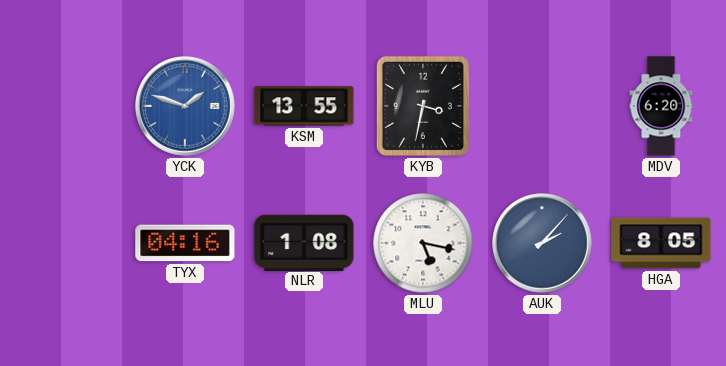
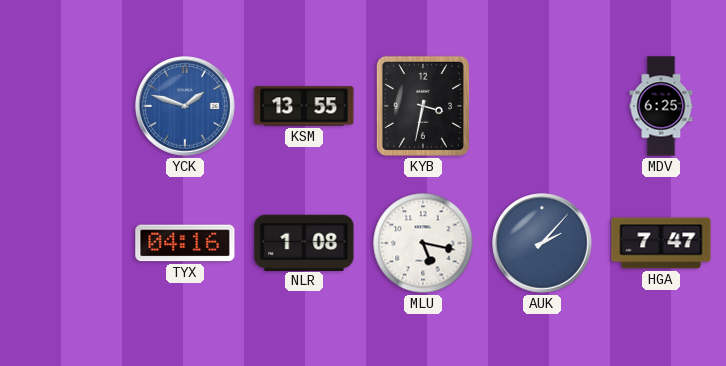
MDV: 6:20 -> 6:25 (661, 106)
HGA: 8:05 -> 7:47 (661, 243)
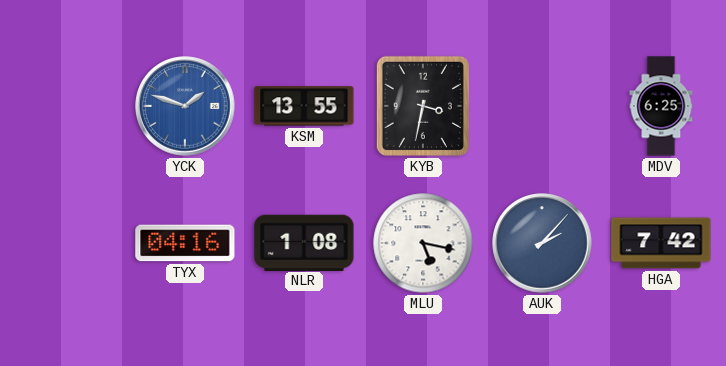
HGA: 7:47 -> 7:42 (661, 243)
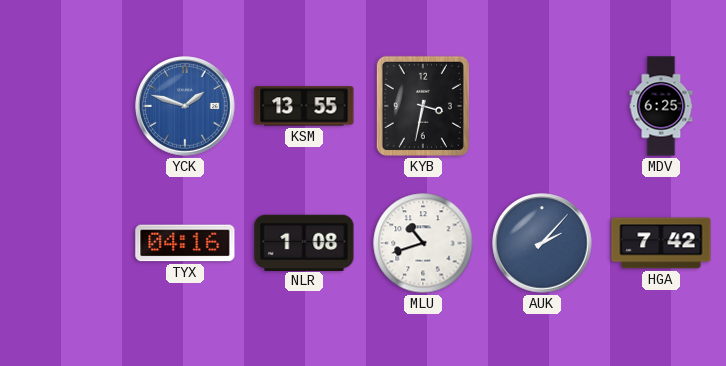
MLU: 5:17 -> 10:42 (423, 243)
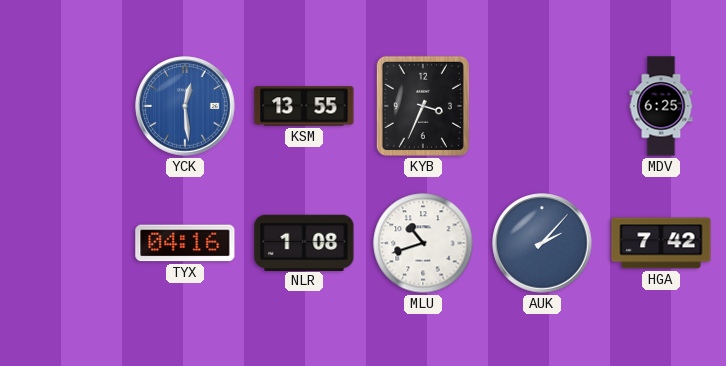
YCK: 1:48 -> 12:29 (185, 106)
KYB: 3:32 -> 3:34 (423, 106)
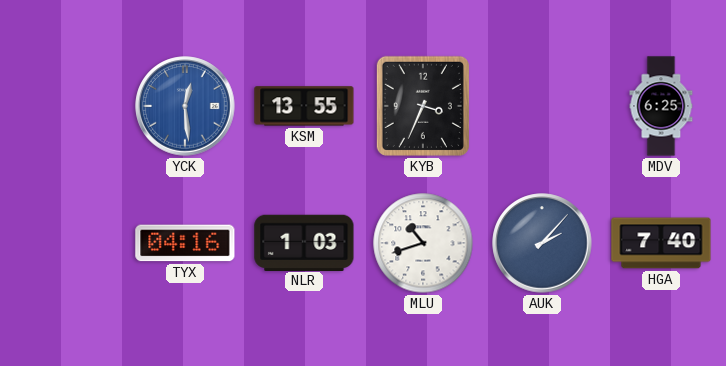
NLR: 1:08 -> 1:03 (304, 242)
HGA: 7:42 -> 7:40 (661, 243)
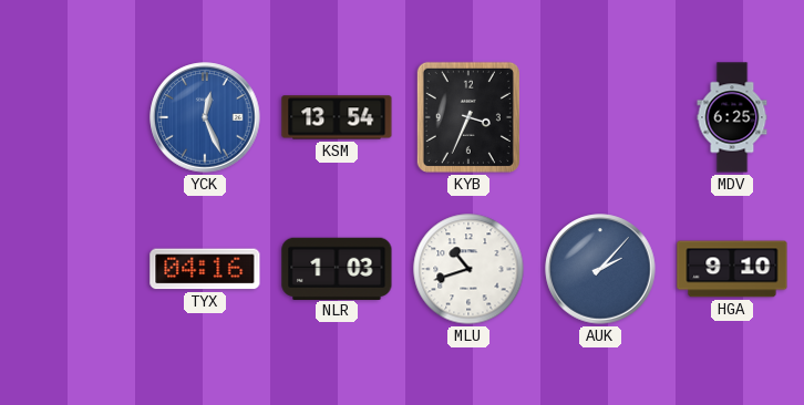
YCK: 12:29 -> 12:26 (205, 117)
KSM: 13:55 -> 13:54 (337, 117)
HGA: 7:40 -> 9:10 (732, 269)
